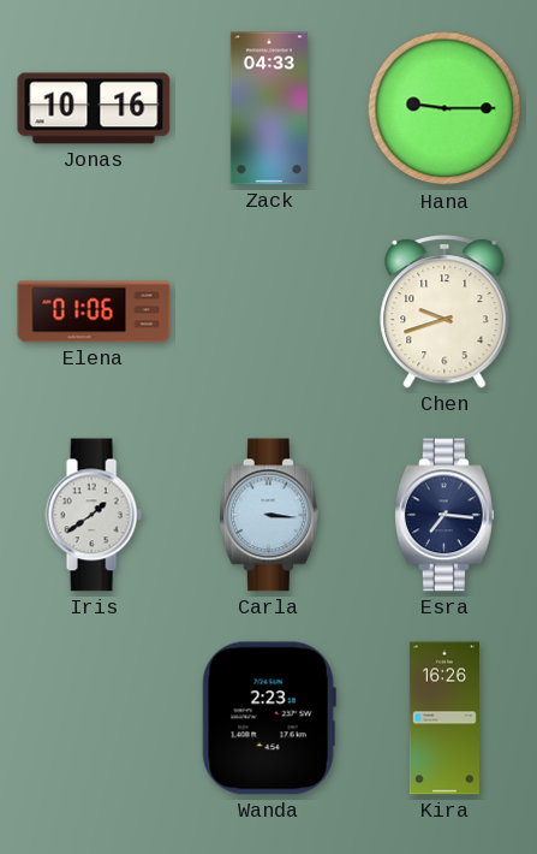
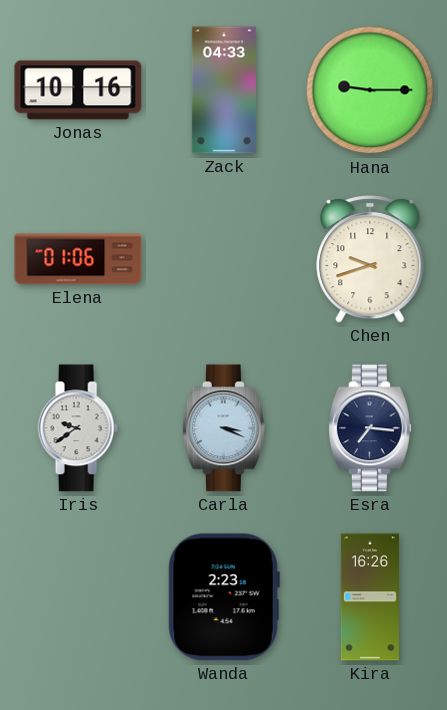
Iris: 1:39 -> 9:39 (78, 428)
Carla: 3:16 -> 3:19 (224, 428)
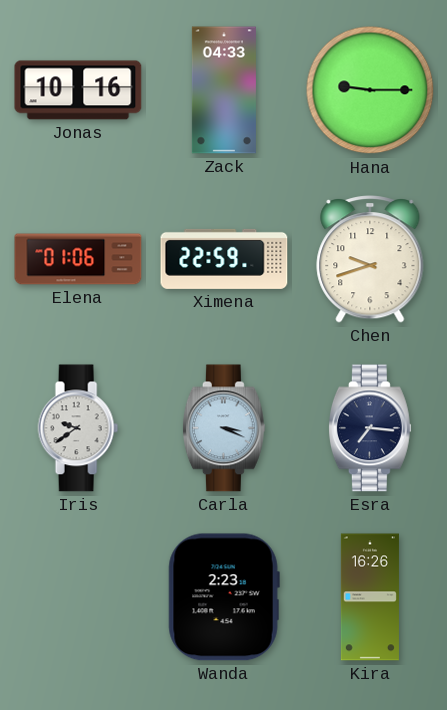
Ximena: none -> 22:59 (224, 259)
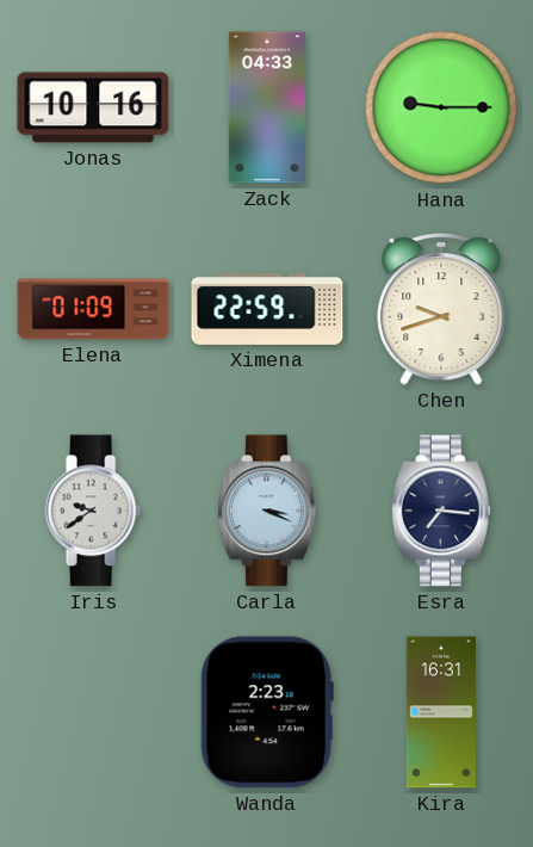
Elena: 01:06 -> 01:09 (93, 309)
Kira: 16:26 -> 16:31 (441, 712)
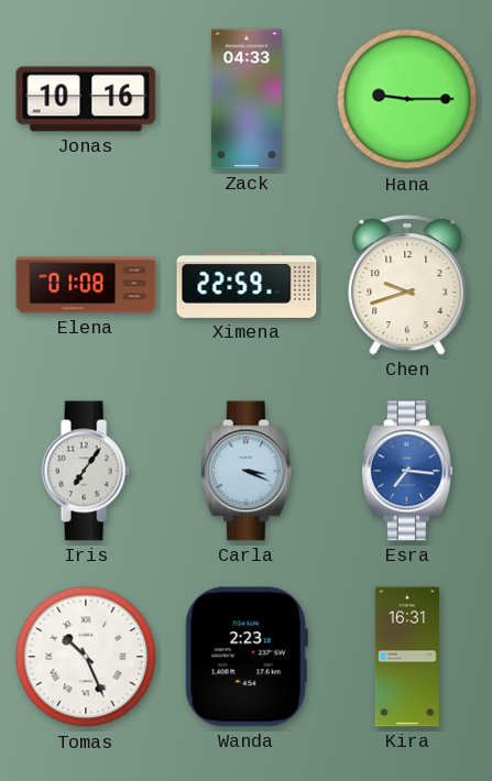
Elena: 01:09 -> 01:08 (86, 285)
Iris: 9:39 -> 7:06 (86, 471)
Esra dial: navy -> blue (407, 471)
Tomas: none -> 10:26 (86, 657)
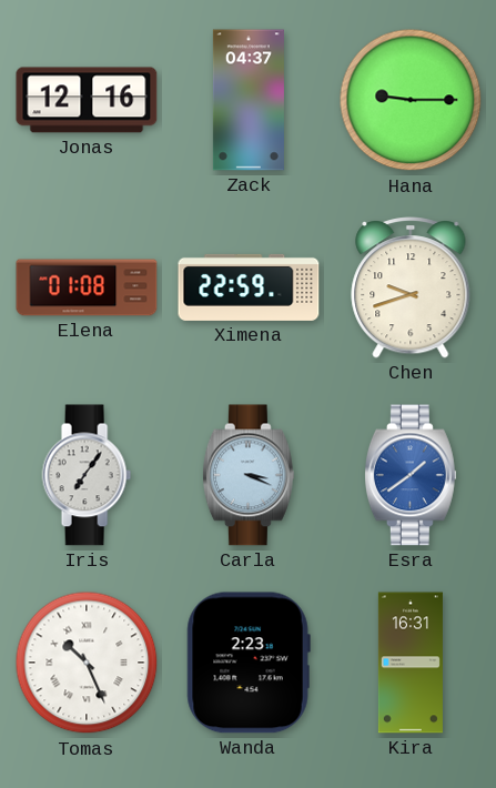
Jonas: 10:16 -> 12:16 (87, 100)
Zack: 04:33 -> 04:37 (249, 100)
Esra: 7:16 -> 1:39 (411, 475)
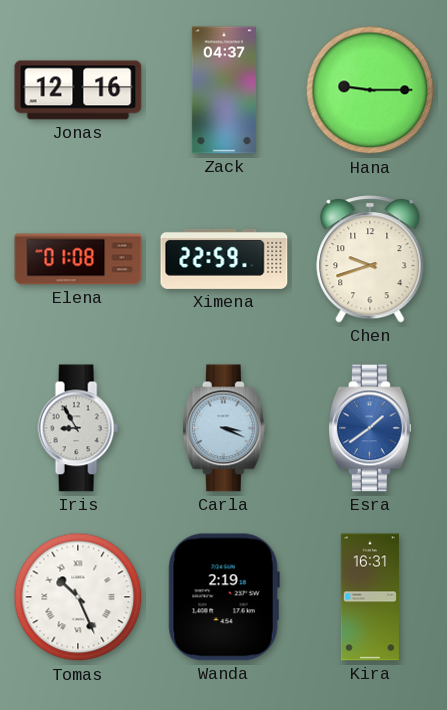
Iris: 7:06 -> 8:55 (78, 428)
Wanda: 2:23 -> 2:19 (224, 597)
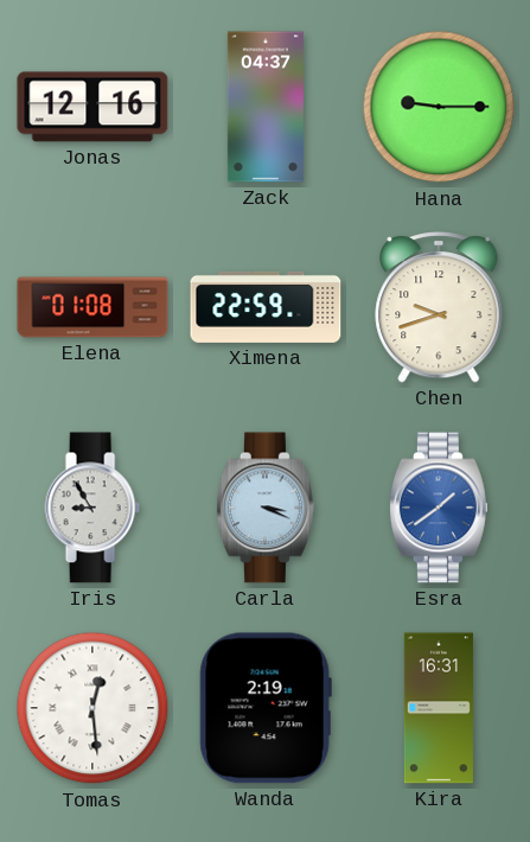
Tomas: 10:26 -> 12:29 (92, 708)
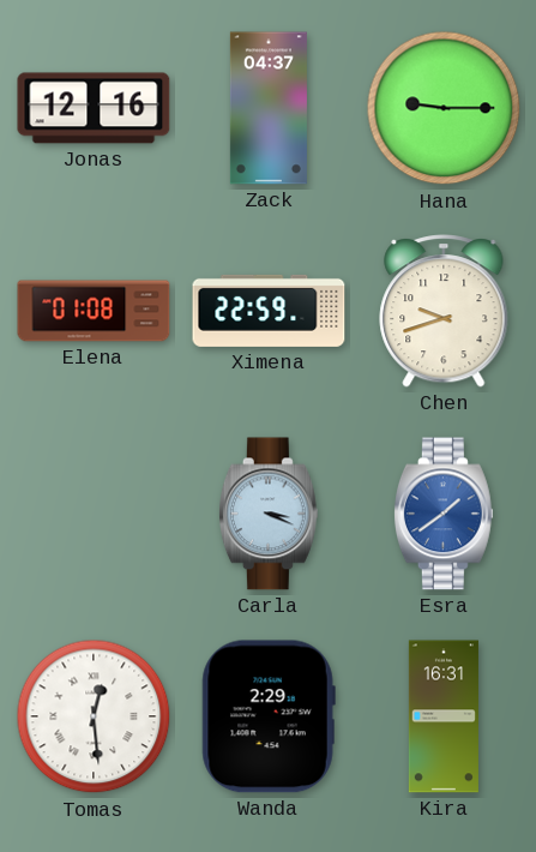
Iris: 8:55 -> none (92, 508)
Wanda: 2:19 -> 2:29 (269, 716)
